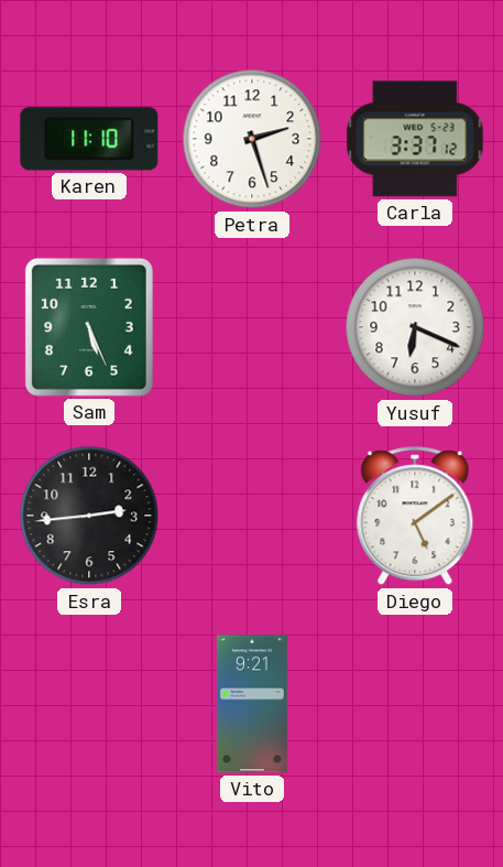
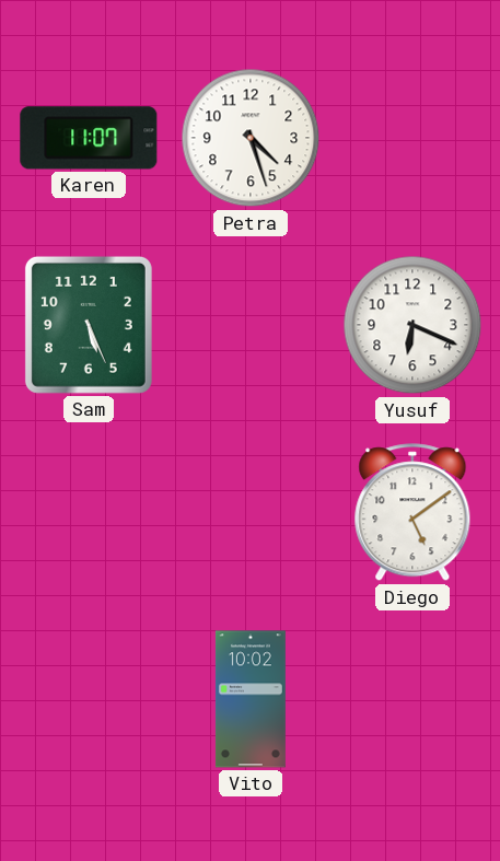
Karen: 11:10 -> 11:07 (89, 138)
Petra: 2:27 -> 4:27 (251, 138)
Carla: 3:37 -> none (415, 139)
Esra: 2:44 -> none (89, 516)
Vito: 9:21 -> 10:02 (251, 699)
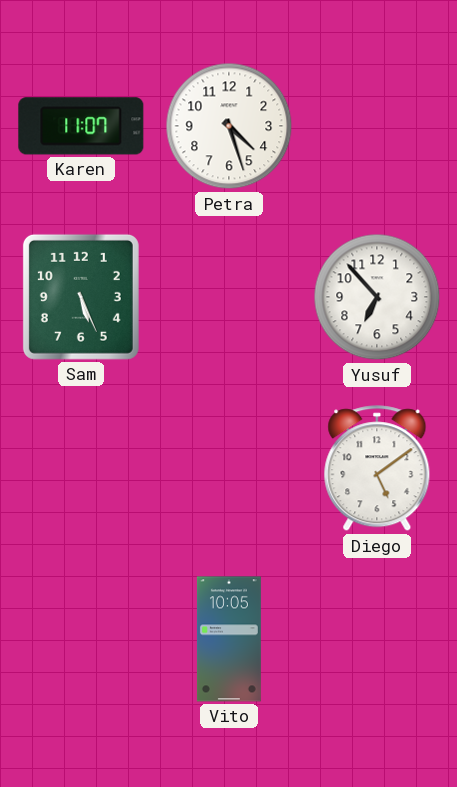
Yusuf: 6:19 -> 6:53 (377, 297)
Vito: 10:02 -> 10:05 (229, 639)
